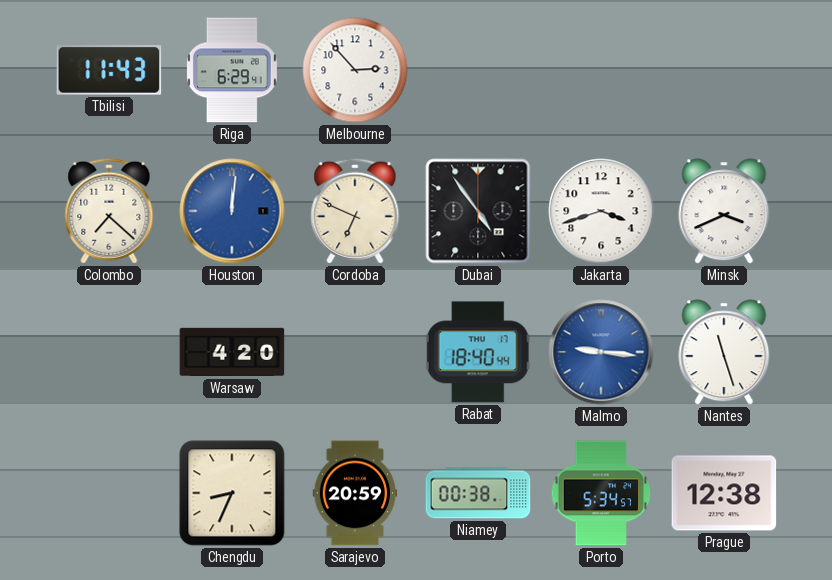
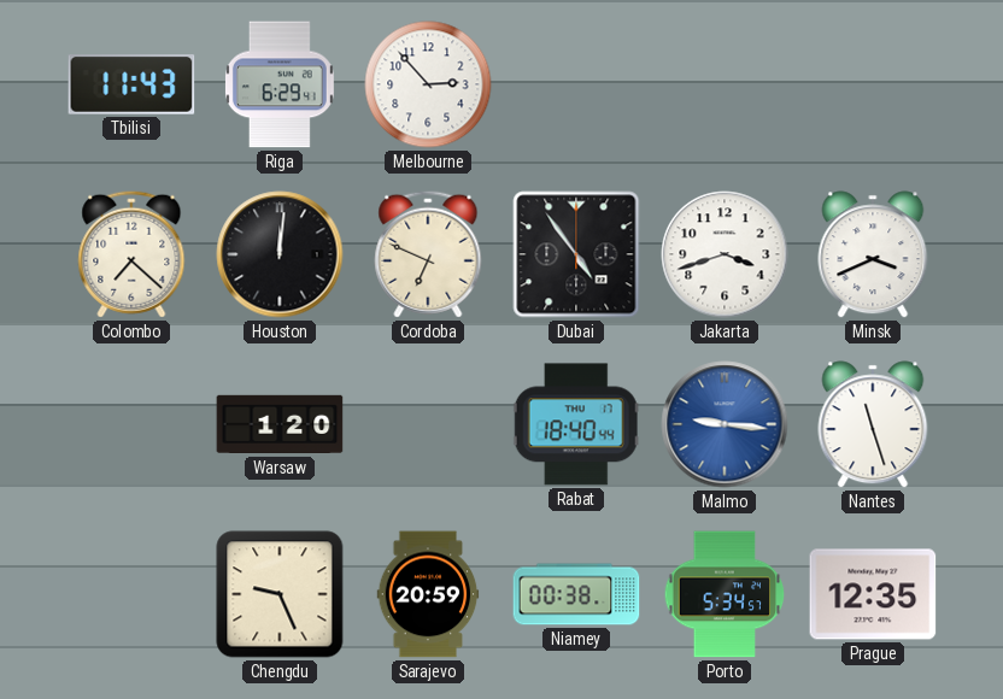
Houston dial: blue -> black (280, 254)
Warsaw: 4:20 -> 1:20 (280, 424)
Chengdu: 8:34 -> 9:26 (280, 594)
Prague: 12:38 -> 12:35 (873, 594)
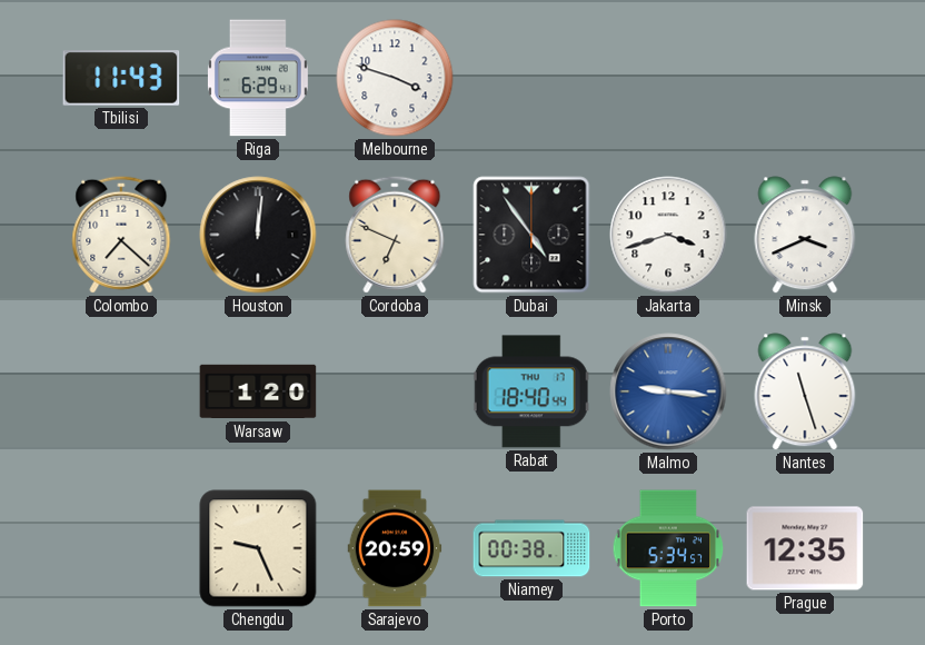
Melbourne: 2:53 -> 3:48 (395, 78)
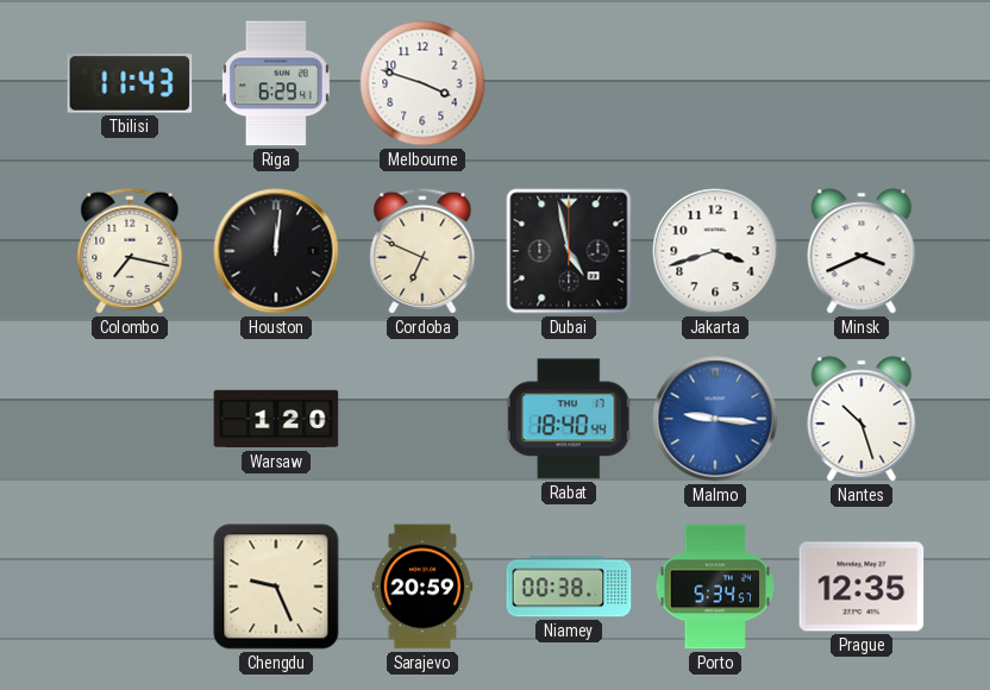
Colombo: 7:22 -> 7:17 (130, 251)
Dubai: 4:54 -> 4:58 (569, 251)
Nantes: 11:27 -> 10:27 (861, 419)
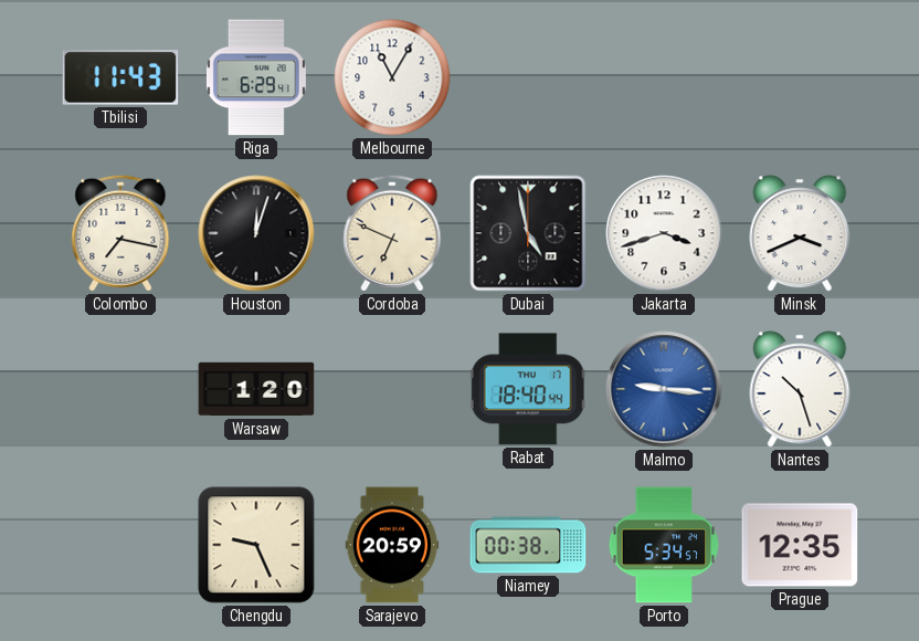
Melbourne: 3:48 -> 11:05 (392, 77)
Houston: 12:01 -> 12:03 (256, 233)
